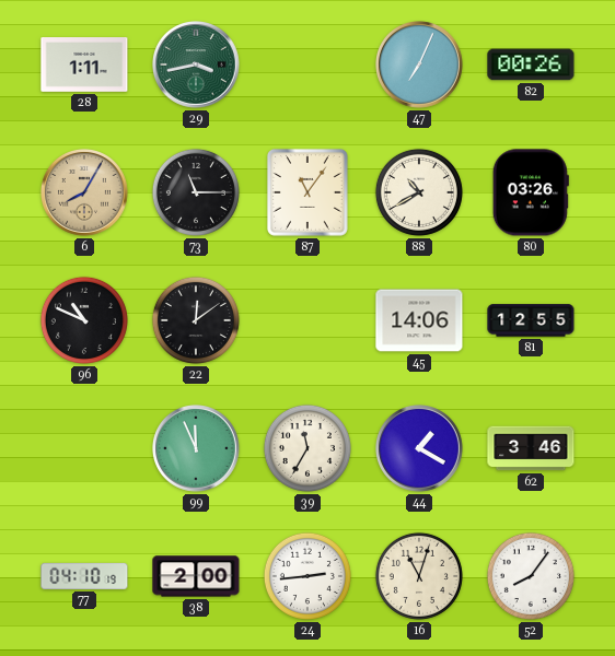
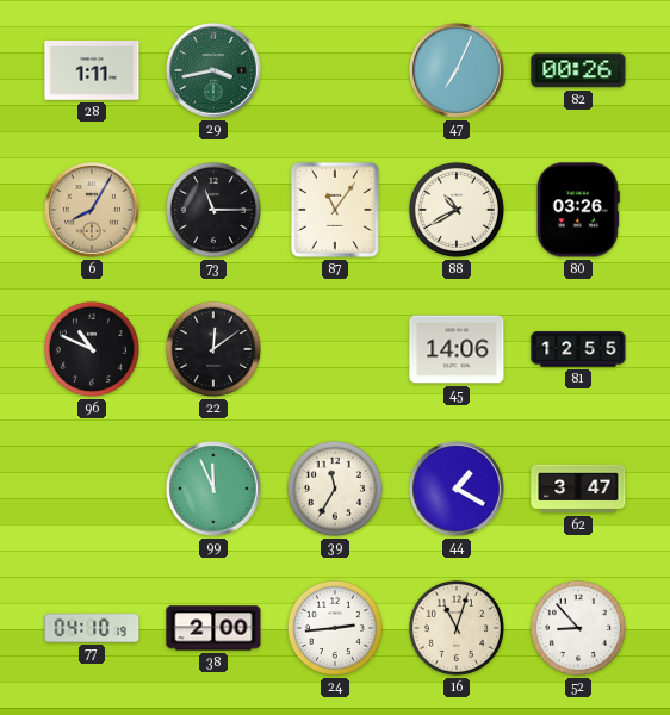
62: 3:46 -> 3:47 (578, 489)
52: 8:06 -> 8:53 (578, 628)
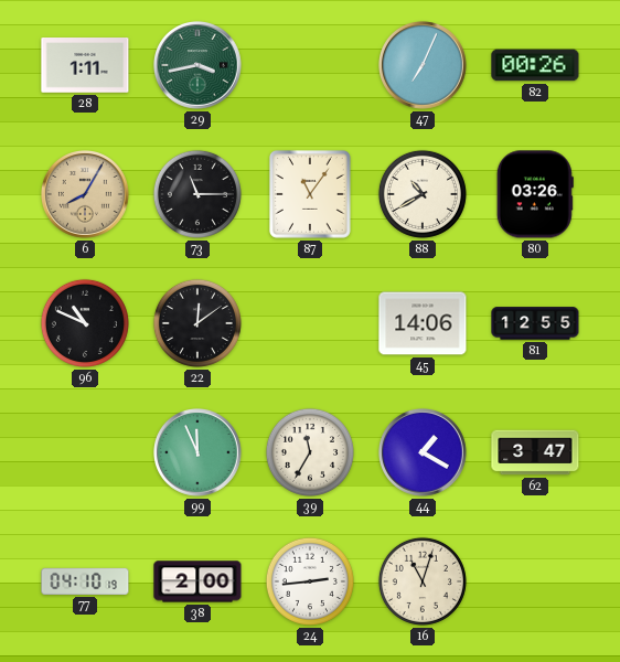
52: 8:53 -> none (578, 628)
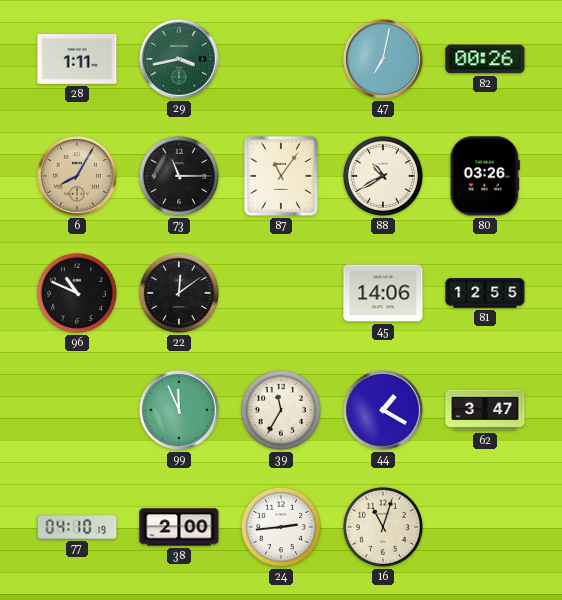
47: 7:04 -> 7:02 (384, 60)
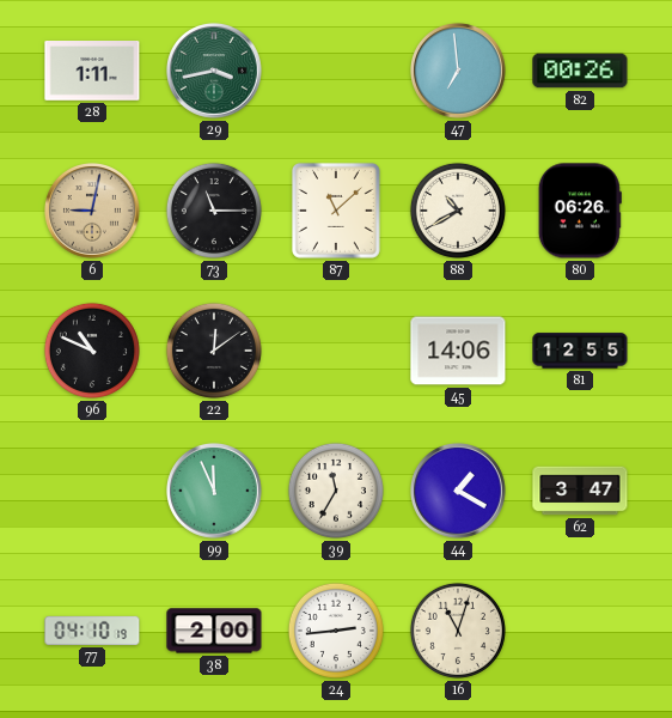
47: 7:02 -> 6:59 (459, 72)
6: 8:05 -> 9:02 (93, 212)
87: 11:06 -> 11:08 (336, 211)
80: 03:26 -> 06:26 (580, 211)
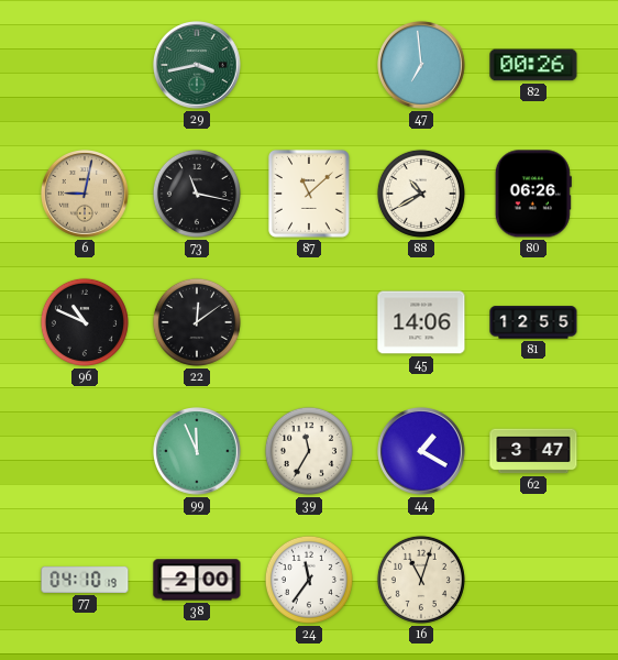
28: 1:11 -> none (92, 72)
73: 11:15 -> 11:17 (197, 194)
24: 2:44 -> 11:36 (309, 580)
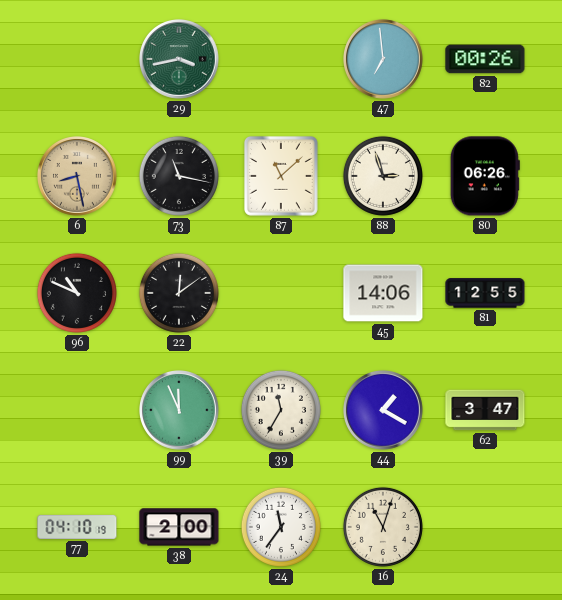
6: 9:02 -> 8:28 (78, 177)
88: 10:40 -> 2:57 (383, 176)
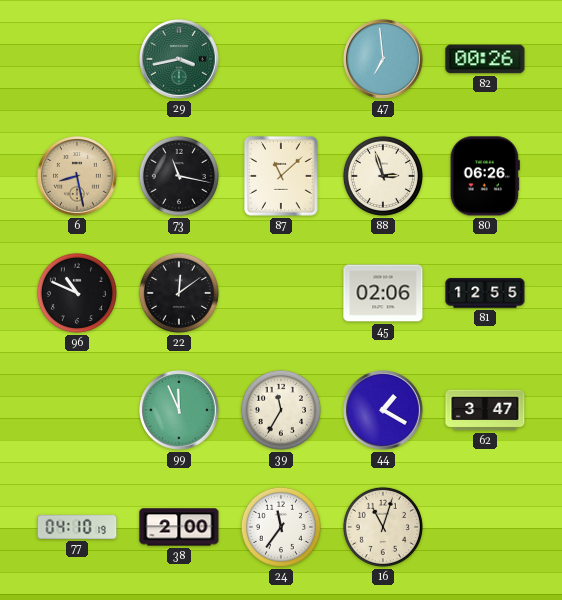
45: 14:06 -> 02:06 (383, 293)
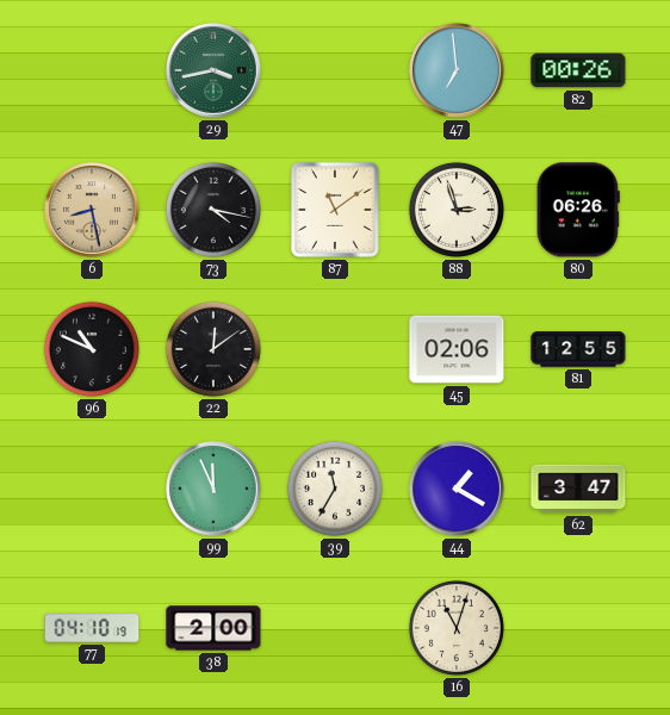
73: 11:17 -> 4:17 (213, 210)
87: 11:08 -> 11:09 (335, 210)
24: 11:36 -> none (281, 527)
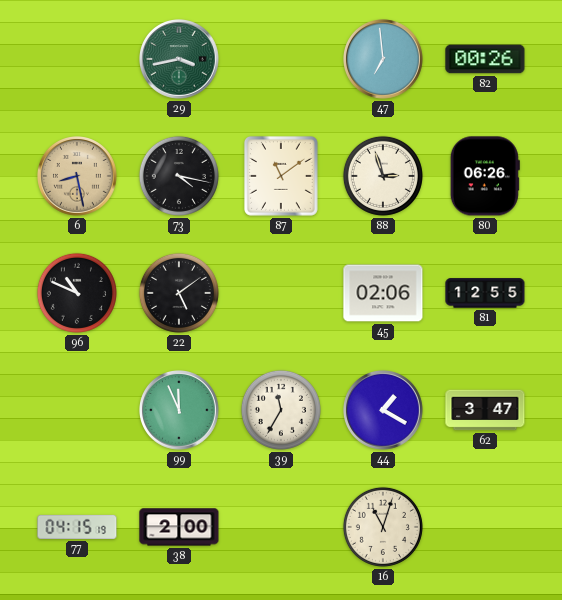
22: 12:09 -> 5:09 (179, 293)
77: 04:10 -> 04:15 (77, 527)
